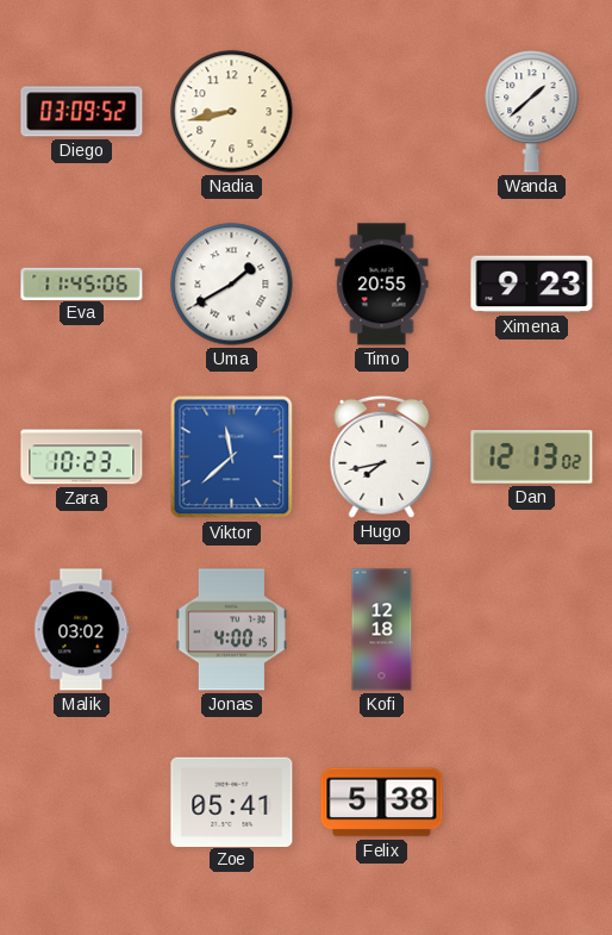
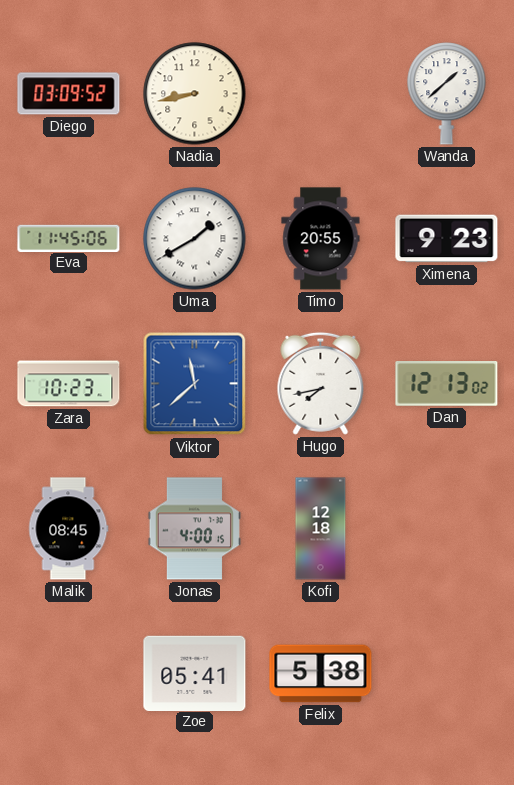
Malik: 03:02 -> 08:45 (68, 529)
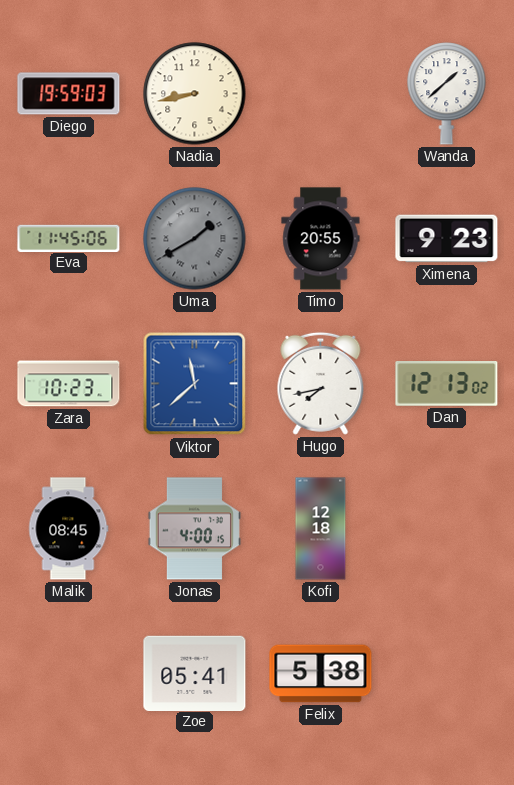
Diego: 03:09 -> 19:59 (69, 94)
Uma dial: white -> grey (195, 239)
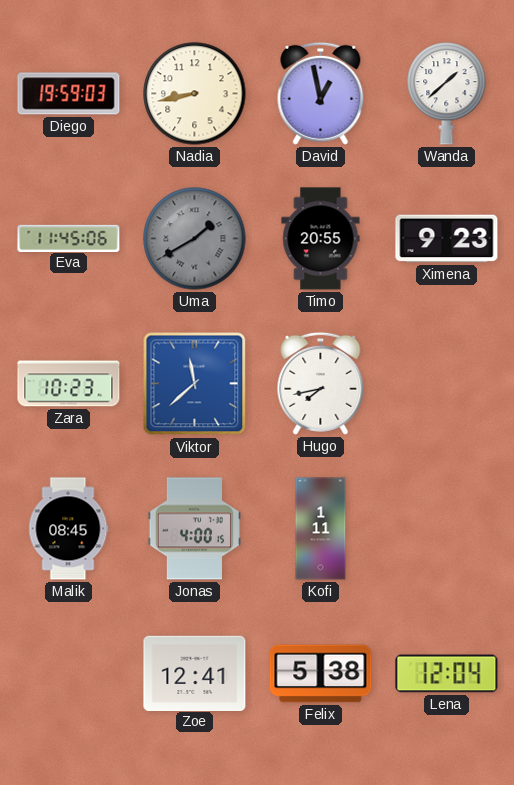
David: none -> 12:58 (321, 93)
Dan: 12:13 -> none (447, 384)
Kofi: 12:18 -> 1:11 (321, 529)
Zoe: 05:41 -> 12:41 (195, 673)
Lena: none -> 12:04 (447, 674)
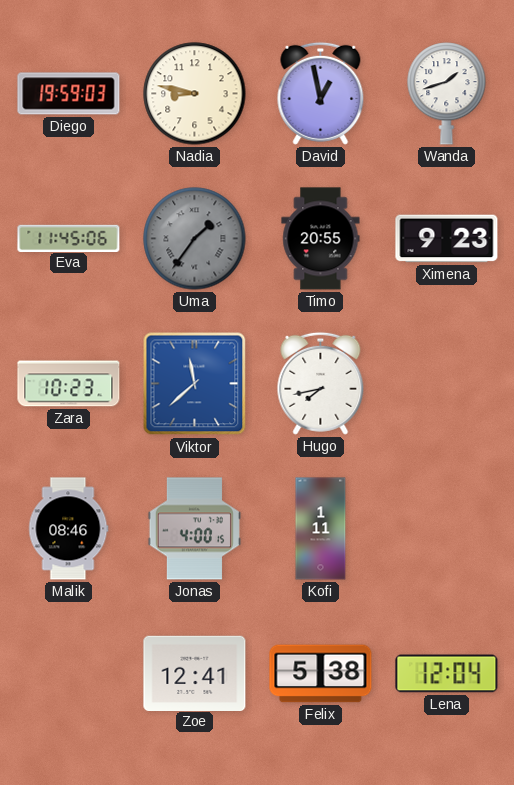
Nadia: 8:43 -> 8:47 (195, 94)
Wanda: 1:38 -> 1:42 (447, 94)
Uma: 1:40 -> 1:36 (195, 239)
Malik: 08:45 -> 08:46 (68, 529)
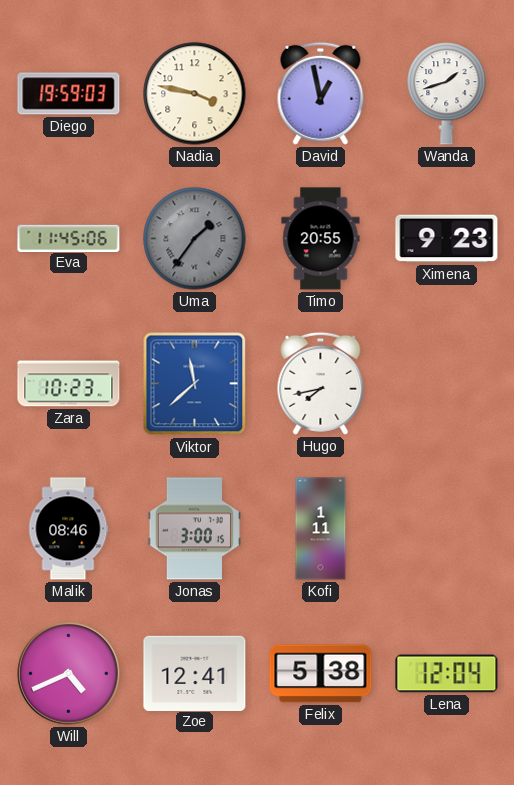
Nadia: 8:47 -> 3:47 (195, 94)
Jonas: 4:00 -> 3:00 (194, 529)
Will: none -> 4:41 (69, 674)
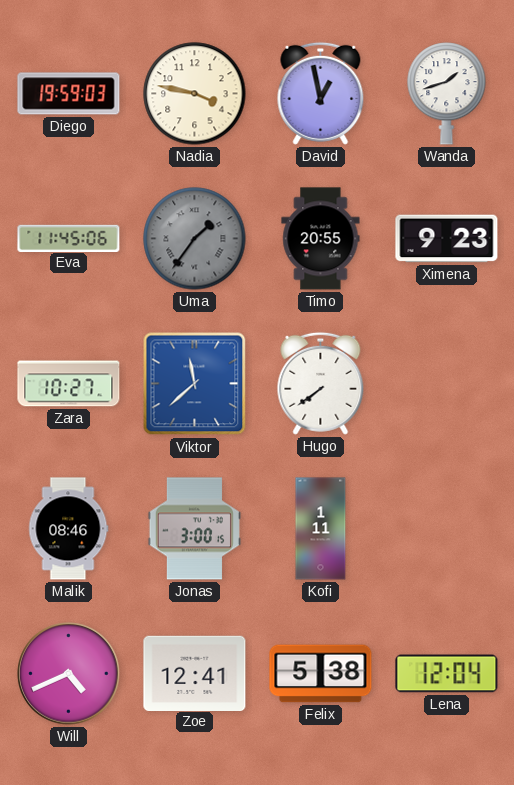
Zara: 10:23 -> 10:27 (69, 384)
Hugo: 7:43 -> 7:39 (321, 383)
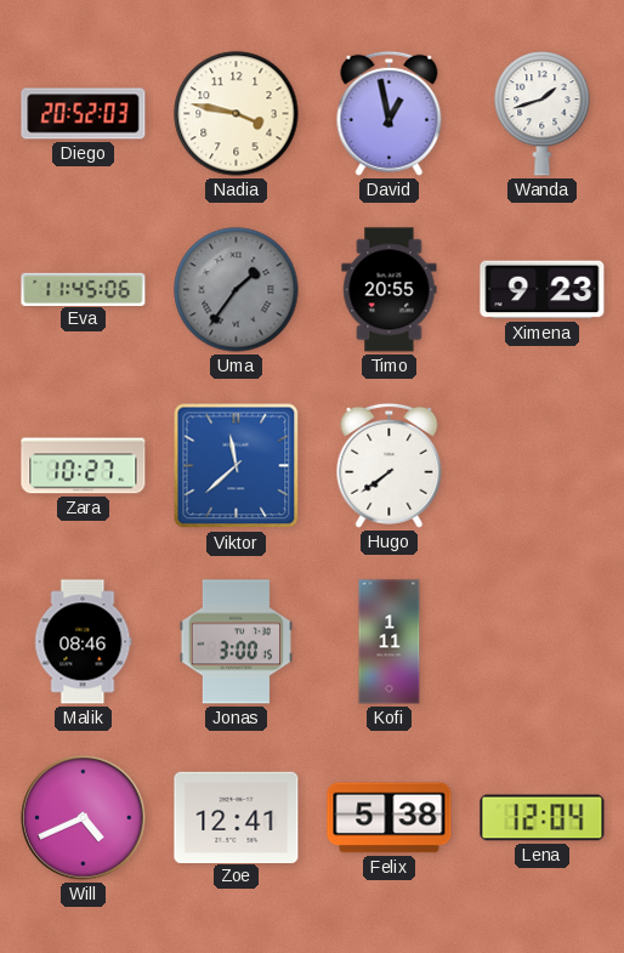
Diego: 19:59 -> 20:52 (84, 114)
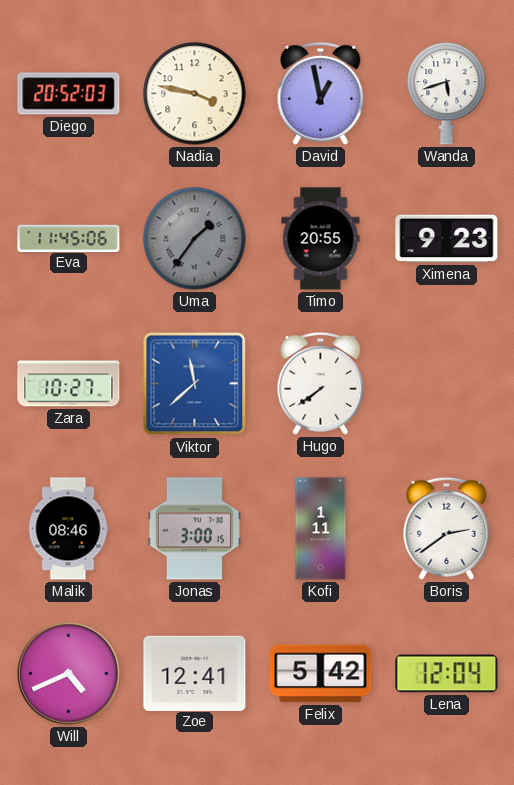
Wanda: 1:42 -> 5:42 (447, 94)
Boris: none -> 2:39 (447, 528)
Felix: 5:38 -> 5:42 (321, 674)
